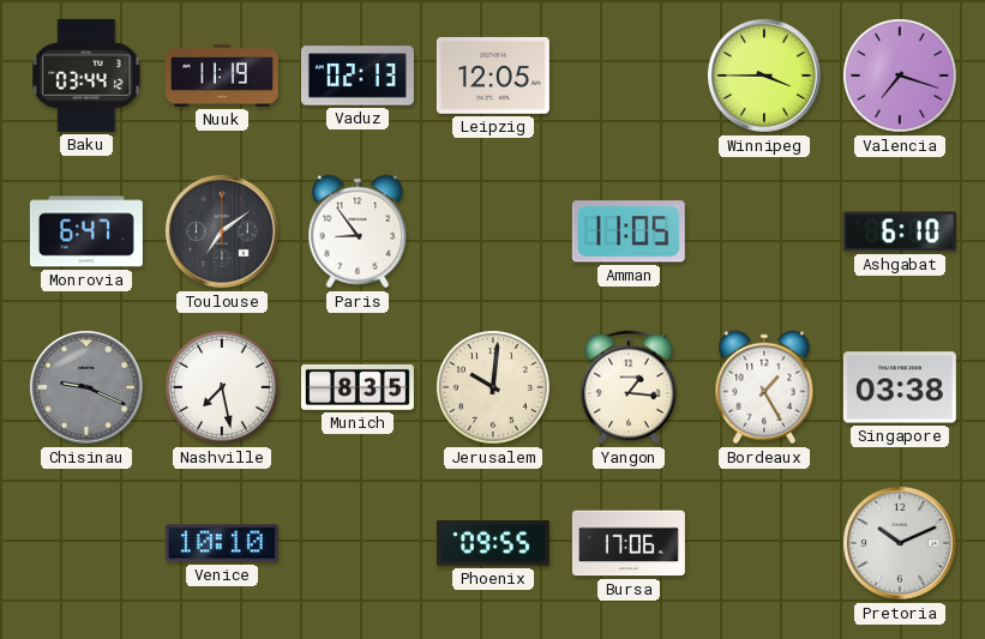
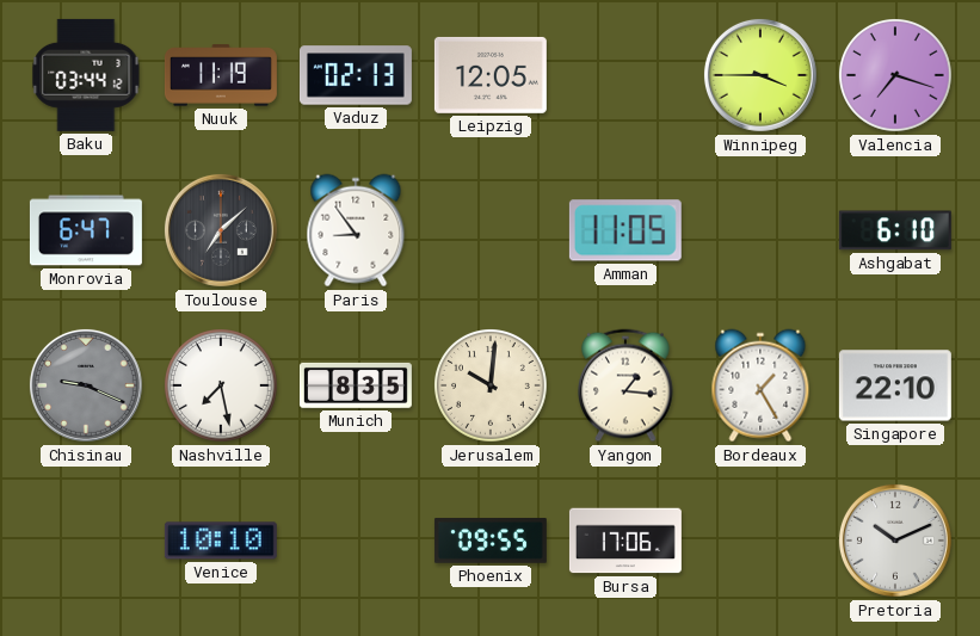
Toulouse: 7:09 -> 7:08 (221, 230)
Singapore: 03:38 -> 22:10 (895, 385)
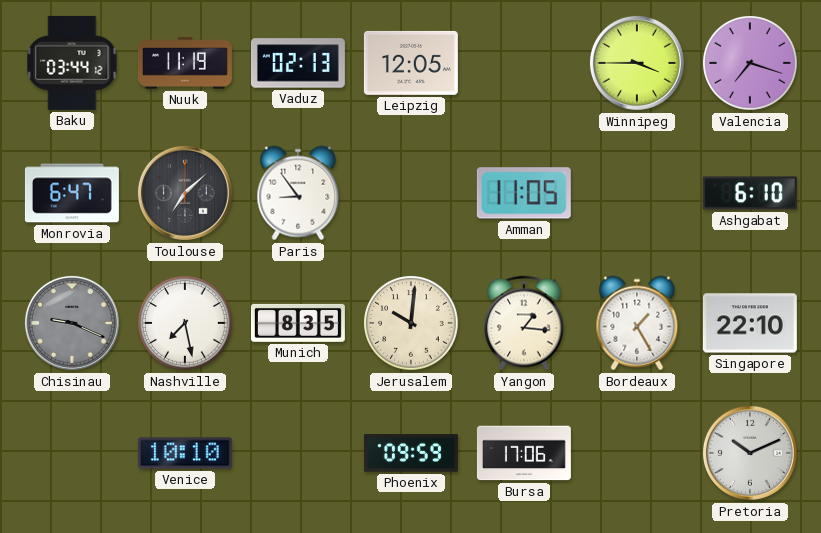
Phoenix: 09:55 -> 09:59 (411, 453)
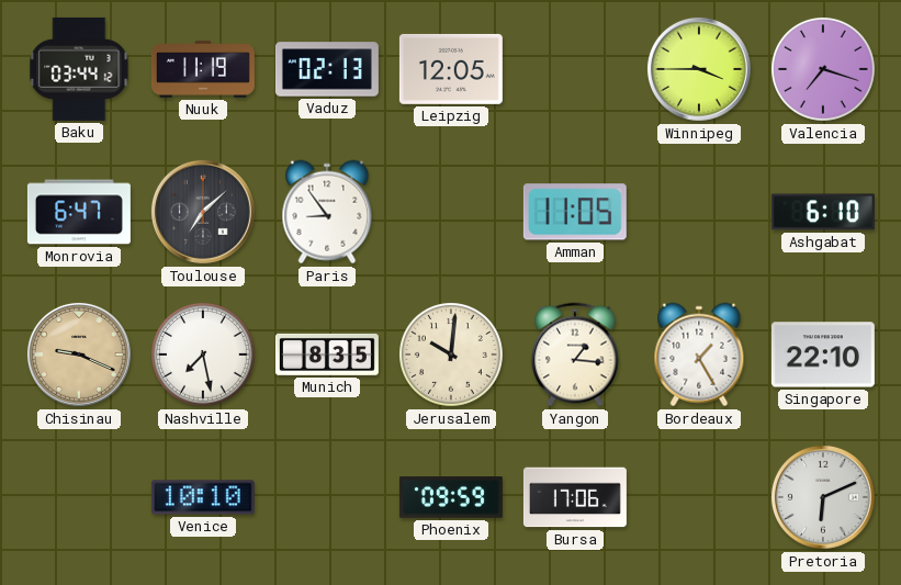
Chisinau dial: grey -> champagne (79, 355)
Pretoria: 10:11 -> 6:11 (823, 497)
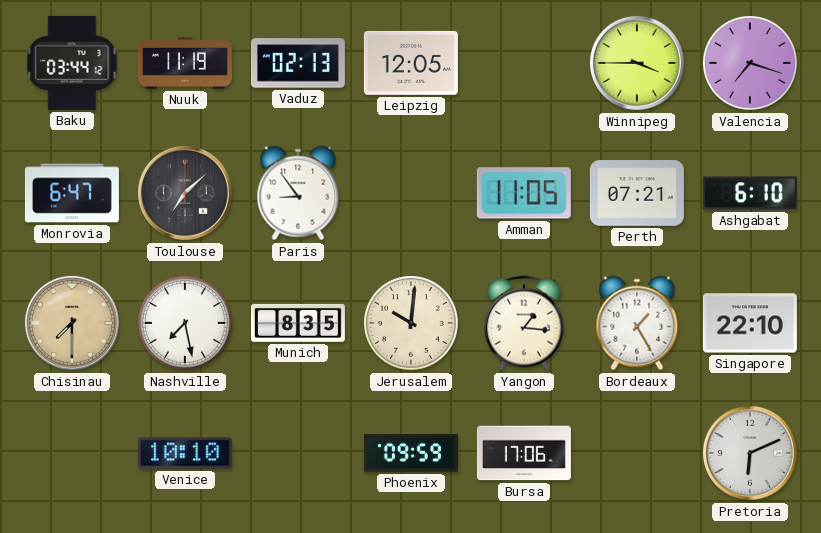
Perth: none -> 07:21 (637, 193)
Chisinau: 9:19 -> 7:30 (72, 323)
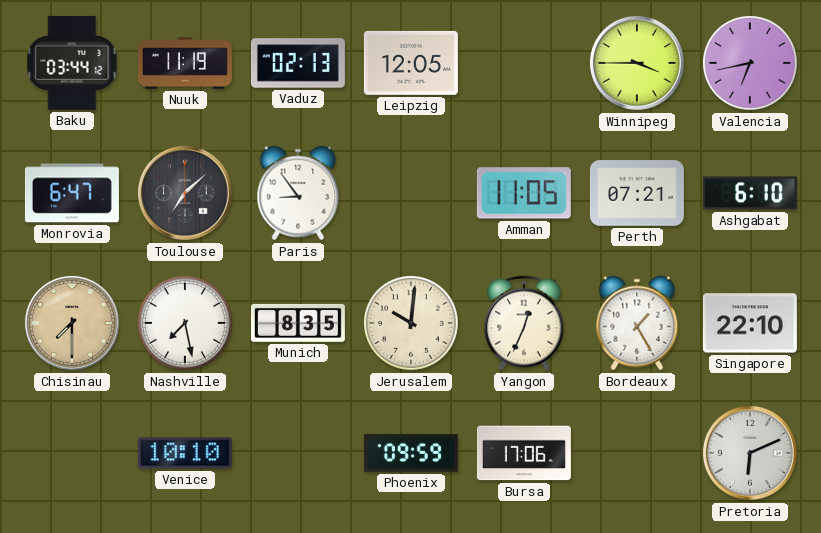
Valencia: 7:18 -> 6:43 (751, 64)
Yangon: 1:16 -> 12:34 (525, 323)
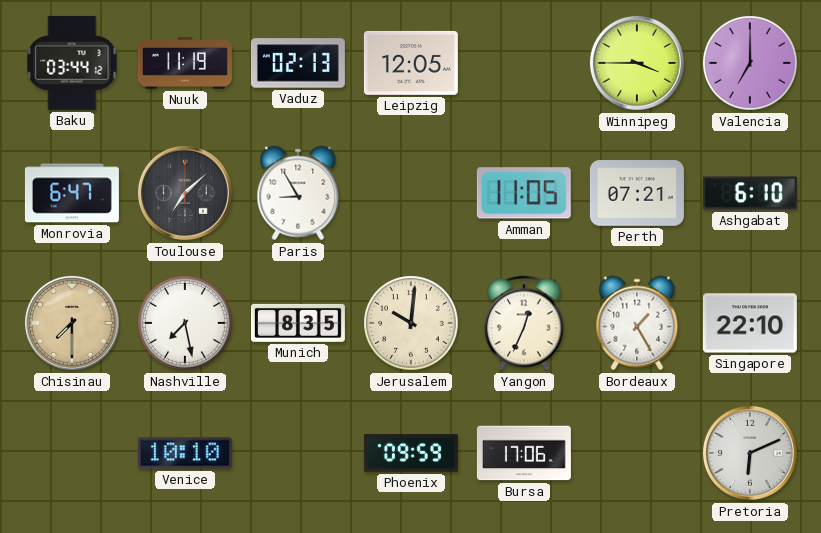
Valencia: 6:43 -> 7:00 (751, 64)
Paris: 8:54 -> 8:55 (298, 193)
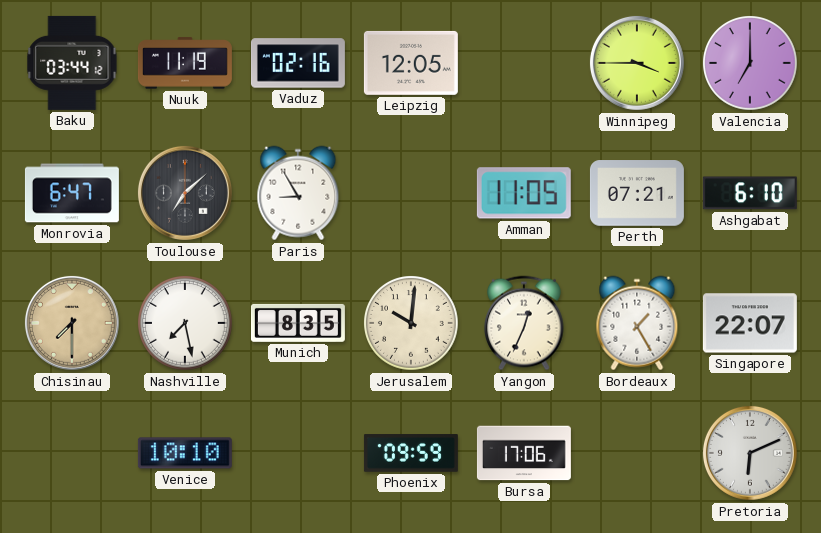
Vaduz: 02:13 -> 02:16 (298, 63)
Singapore: 22:10 -> 22:07 (750, 323)
